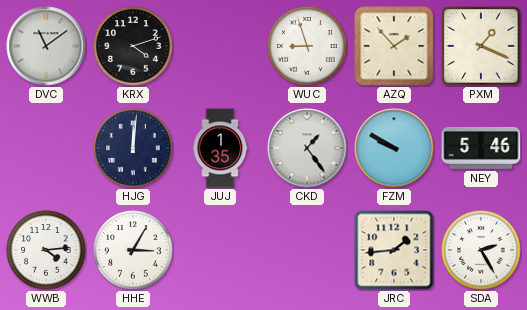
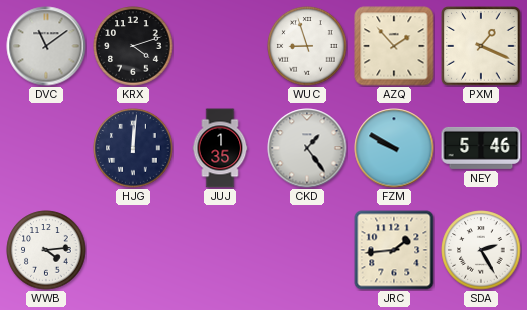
HHE: 3:05 -> none (133, 250)
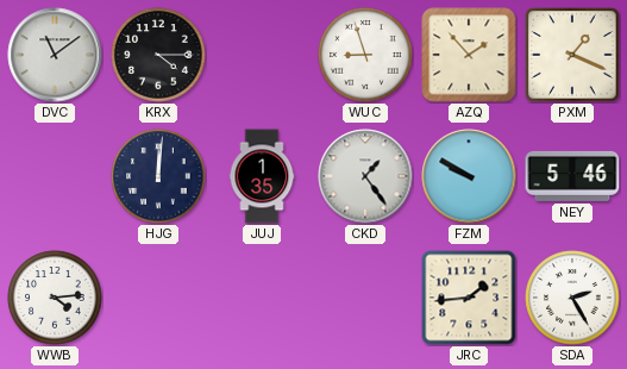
KRX: 4:12 -> 4:15 (158, 55)
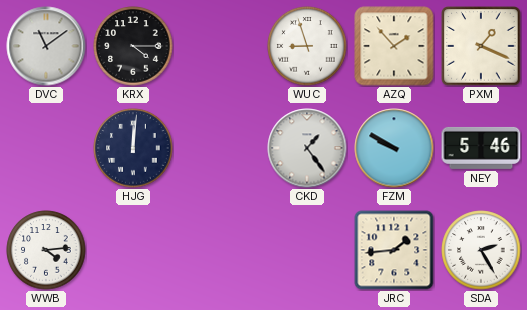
JUJ: 1:35 -> none (262, 176)
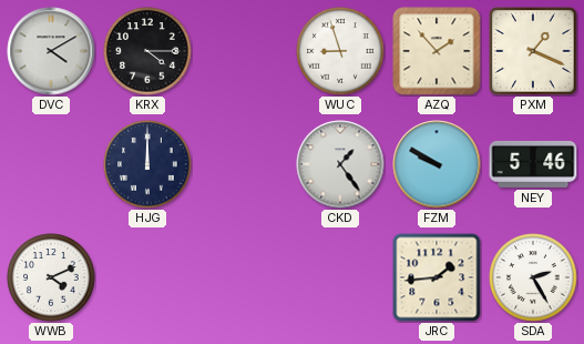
DVC: 11:09 -> 4:10 (51, 51)
HJG: 12:01 -> 12:00 (147, 164)
WWB: 4:14 -> 4:11 (51, 277)
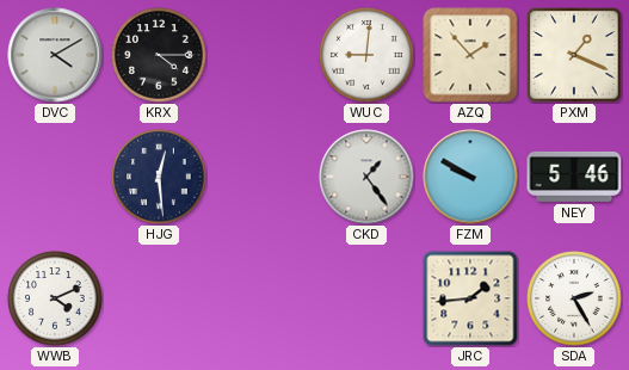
WUC: 8:57 -> 9:01 (366, 55)
HJG: 12:00 -> 12:29 (159, 177)
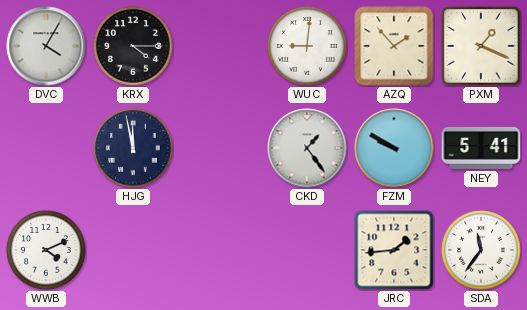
DVC: 4:10 -> 4:05 (46, 46)
HJG: 12:29 -> 11:58 (133, 148)
NEY: 5:46 -> 5:41 (481, 148)
SDA: 2:25 -> 11:36 (481, 250)
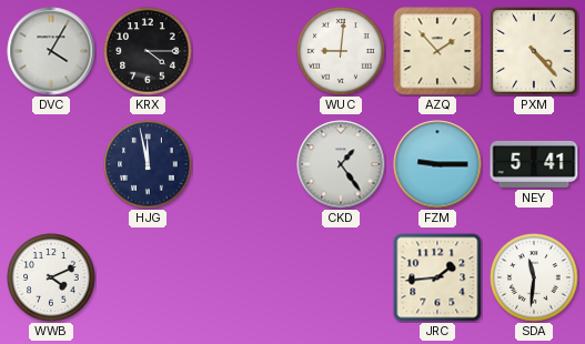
PXM: 1:19 -> 4:23 (534, 51)
FZM: 9:50 -> 9:15 (437, 164)
SDA: 11:36 -> 11:31 (534, 277)
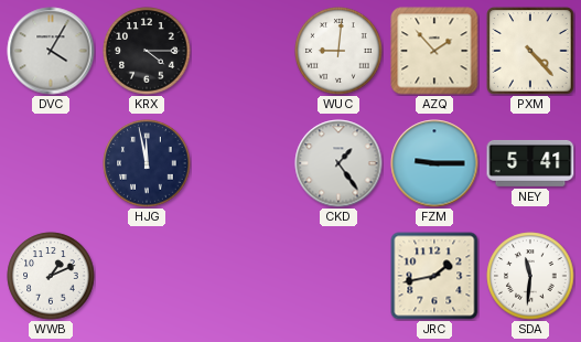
WWB: 4:11 -> 1:11 (51, 276)
JRC: 1:44 -> 1:43 (434, 276)
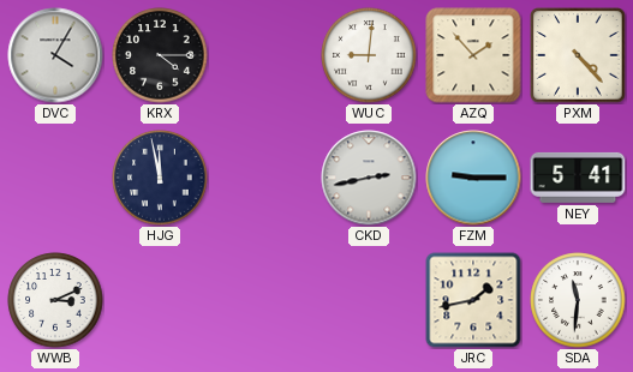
CKD: 1:24 -> 2:43 (369, 178)
WWB: 1:11 -> 3:11 (55, 300)
